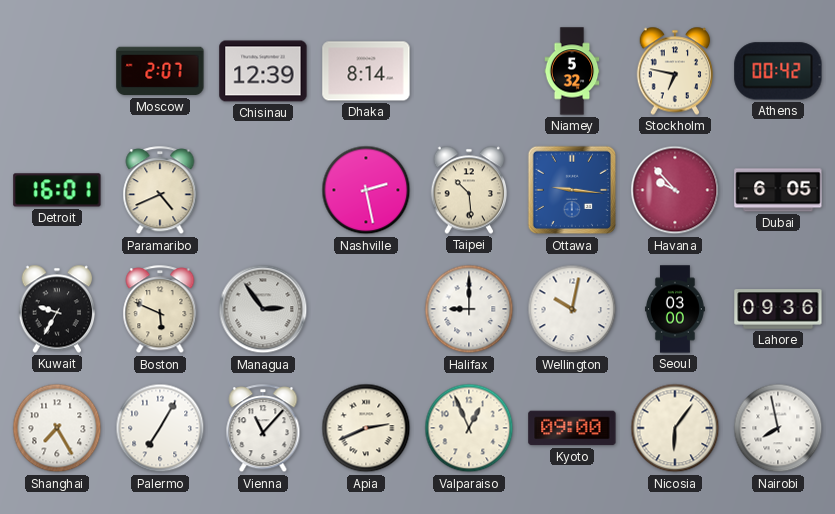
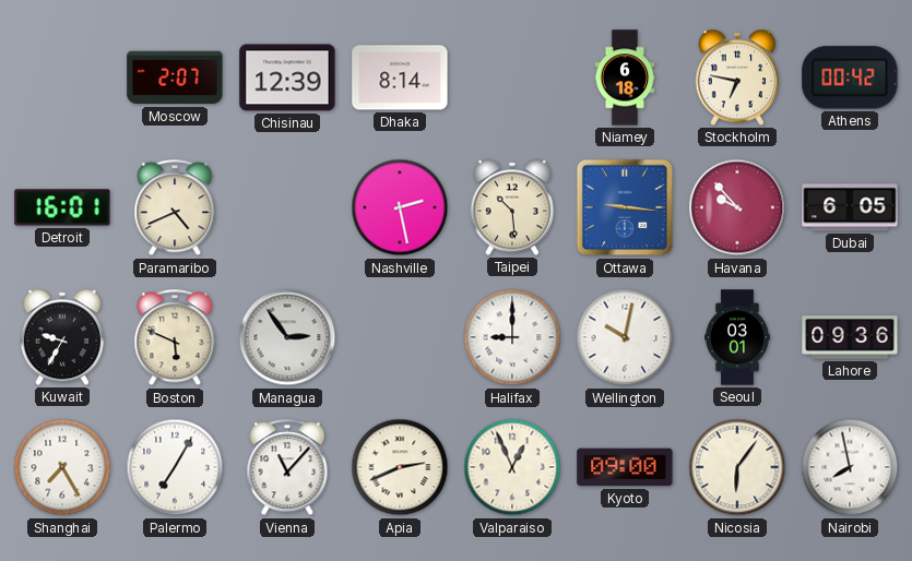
Niamey: 5:32 -> 6:18 (625, 77)
Seoul: 03:00 -> 03:01 (737, 337)
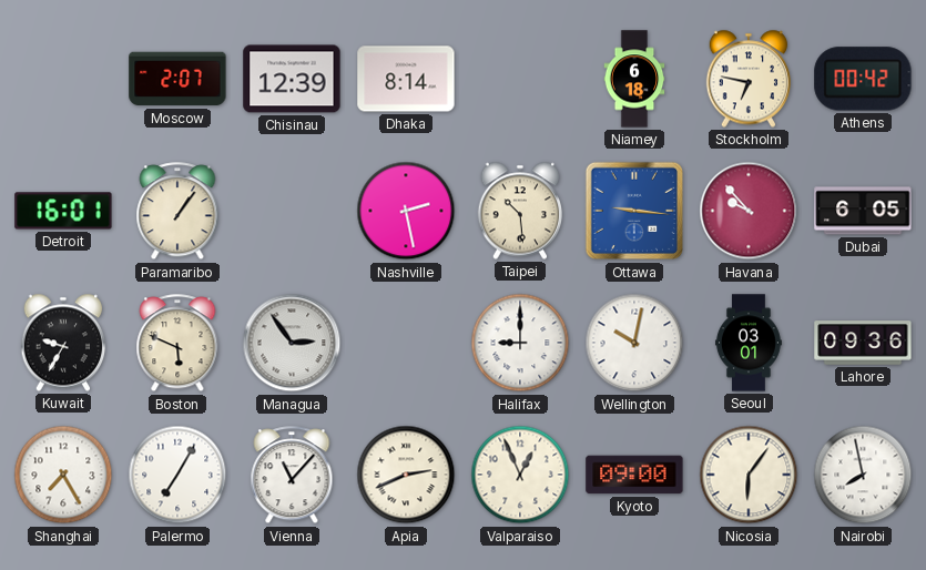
Paramaribo: 4:41 -> 1:06 (177, 212)
